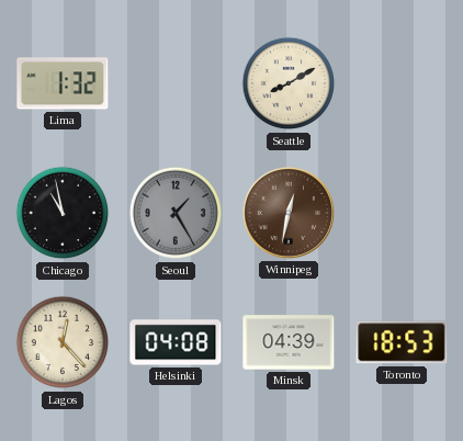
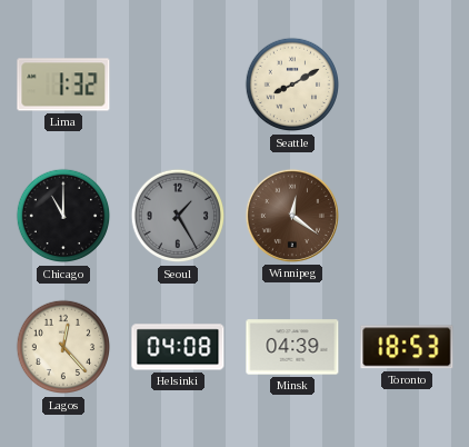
Chicago: 10:58 -> 11:00 (63, 216)
Winnipeg: 12:32 -> 12:21 (292, 216)
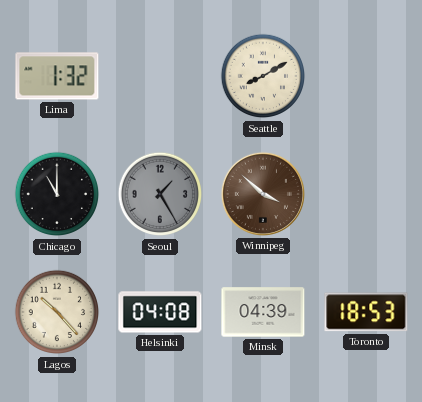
Winnipeg: 12:21 -> 3:52 (263, 194)
Lagos: 12:23 -> 10:23 (57, 312)
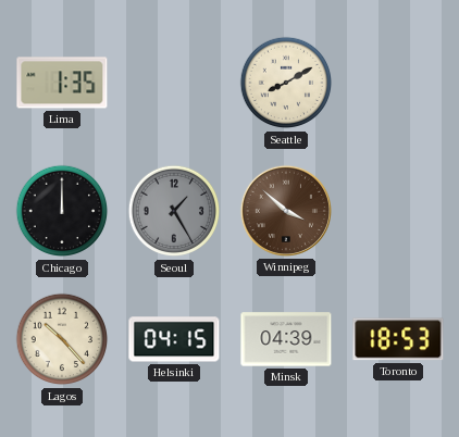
Lima: 1:32 -> 1:35 (62, 83)
Chicago: 11:00 -> 12:00 (62, 211)
Helsinki: 04:08 -> 04:15 (174, 339)
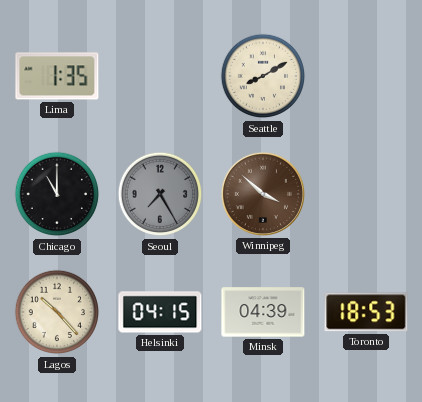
Chicago: 12:00 -> 11:00 (57, 194)
Seoul: 1:25 -> 7:25 (160, 194)
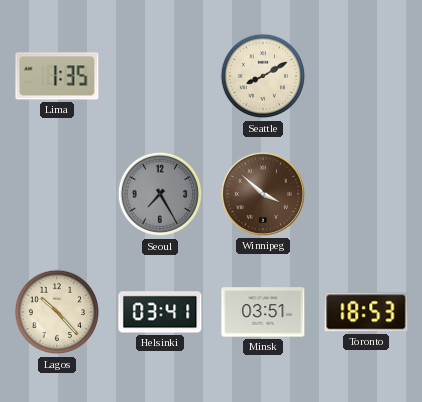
Chicago: 11:00 -> none (57, 194)
Helsinki: 04:15 -> 03:41 (160, 312)
Minsk: 04:39 -> 03:51 (263, 312)
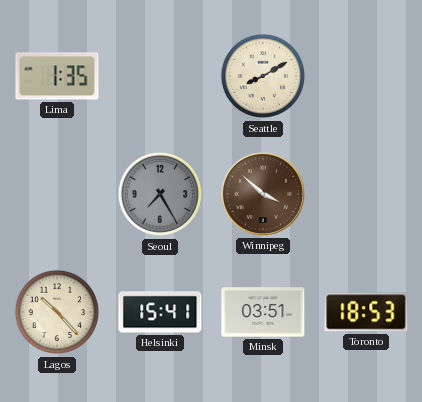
Helsinki: 03:41 -> 15:41 (160, 312)
